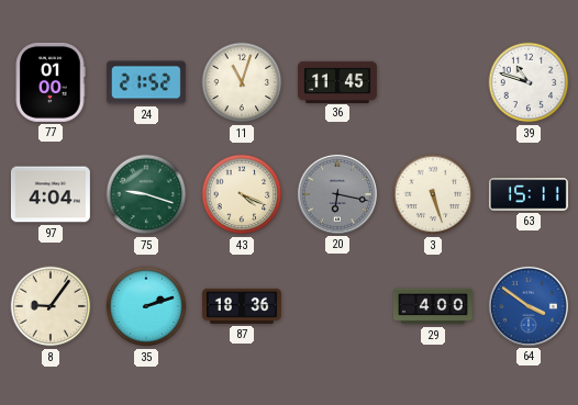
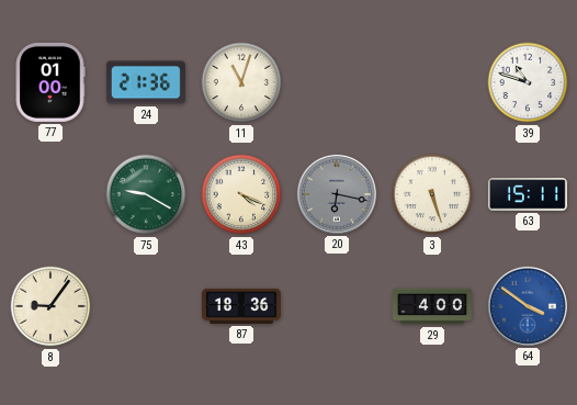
24: 21:52 -> 21:36 (146, 82)
36: 11:45 -> none (337, 81)
97: 4:04 -> none (51, 194)
75: 9:18 -> 9:20 (146, 194)
35: 2:12 -> none (146, 306)
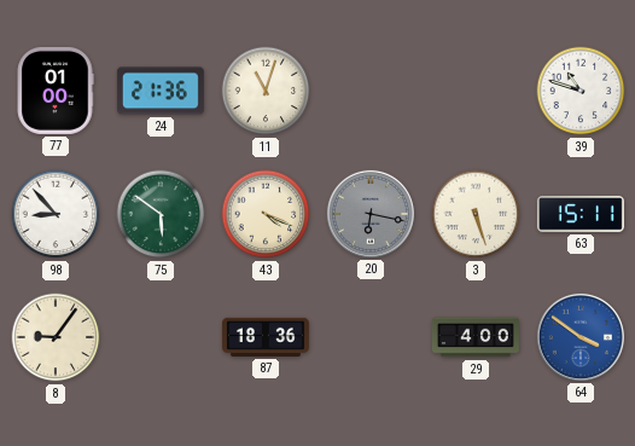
98: none -> 8:53 (56, 214)
75: 9:20 -> 5:51 (161, 214)
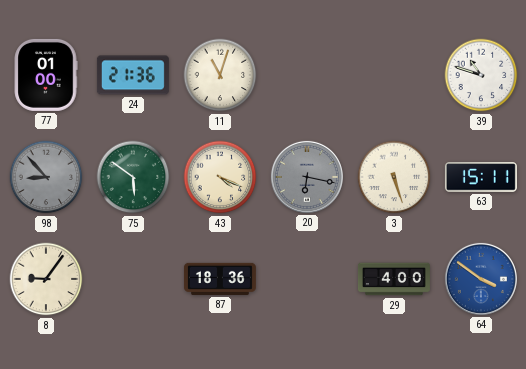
98 dial: white -> grey (46, 177)
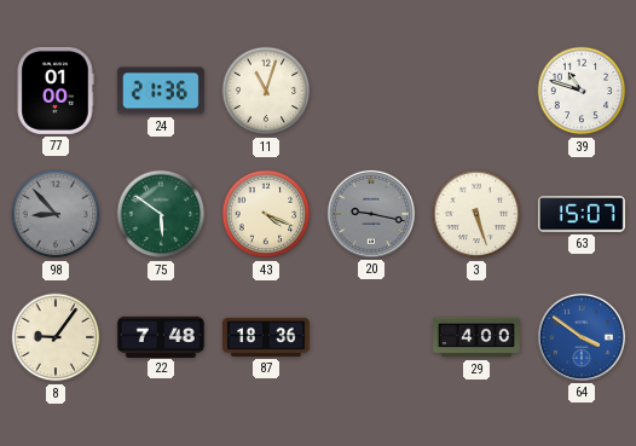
20: 6:17 -> 9:17 (371, 214)
63: 15:11 -> 15:07 (582, 214)
22: none -> 7:48 (161, 336)
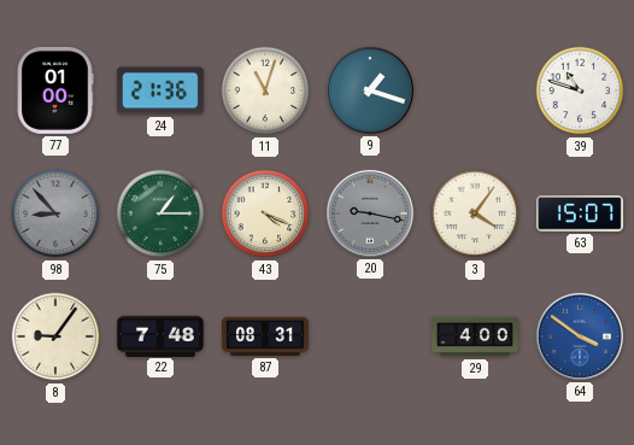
9: none -> 1:18 (370, 90)
75: 5:51 -> 1:15 (160, 213)
3: 5:27 -> 4:06 (475, 213)
87: 18:36 -> 08:31 (265, 336)
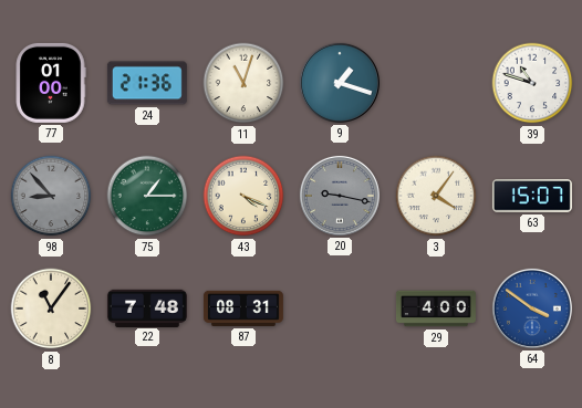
8: 9:06 -> 11:06 (51, 308)
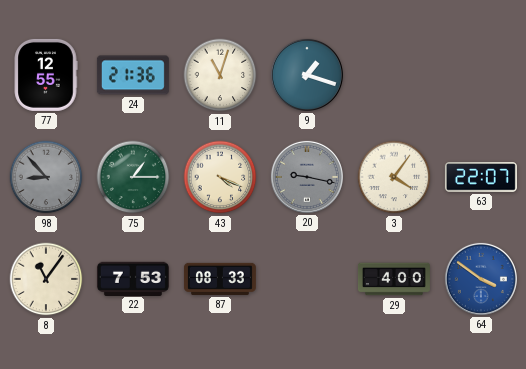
77: 01:00 -> 12:55 (46, 75)
39: 10:48 -> none (532, 83)
63: 15:07 -> 22:07 (481, 177)
22: 7:48 -> 7:53 (133, 278)
87: 08:31 -> 08:33 (220, 279)
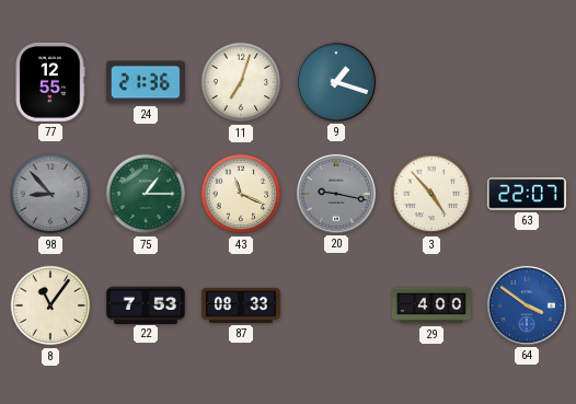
11: 11:03 -> 7:03 (241, 82)
43: 4:19 -> 11:19 (241, 194)
3: 4:06 -> 4:53 (431, 194)
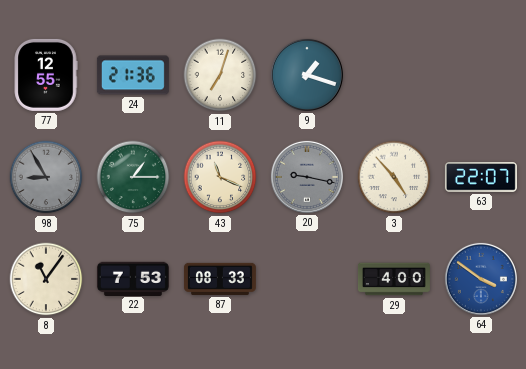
98: 8:53 -> 8:55 (46, 177)
